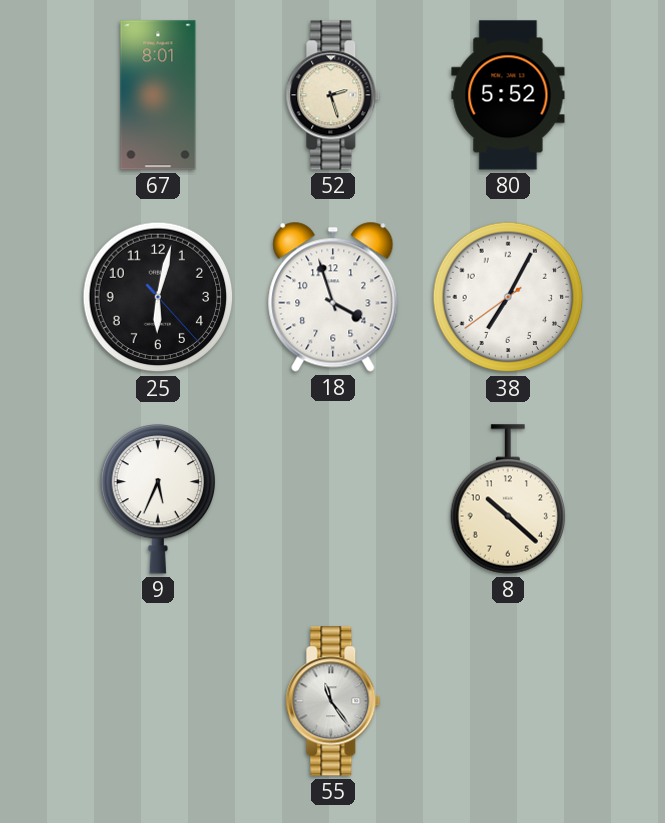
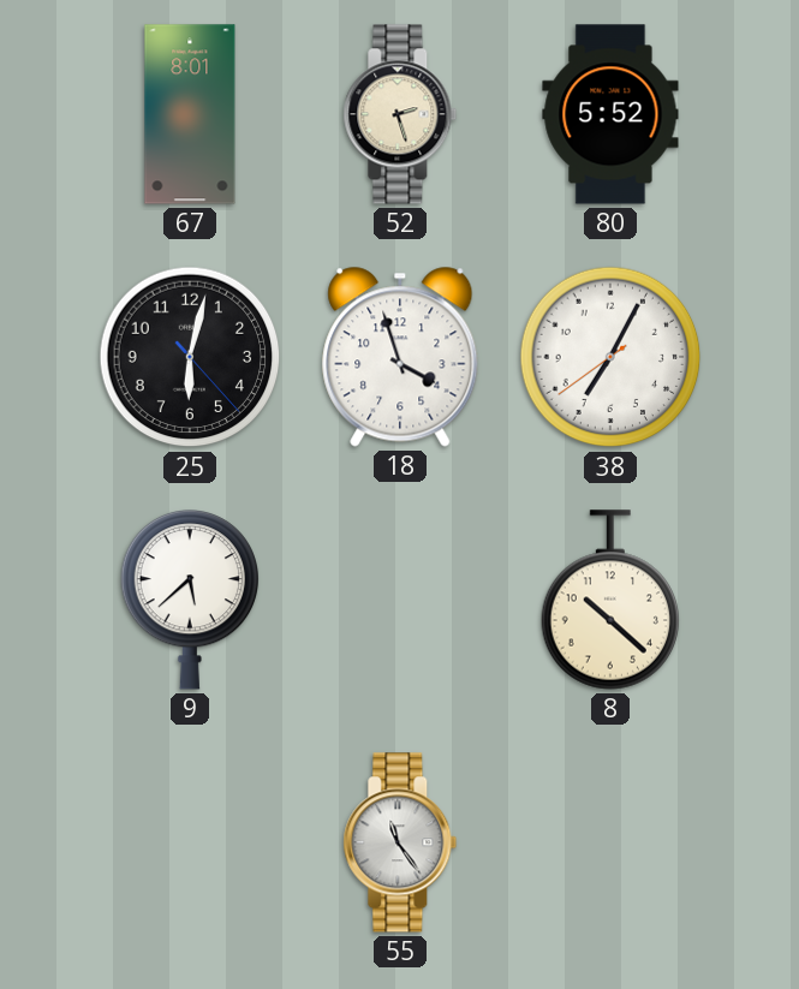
9: 5:34 -> 5:38 (189, 601)
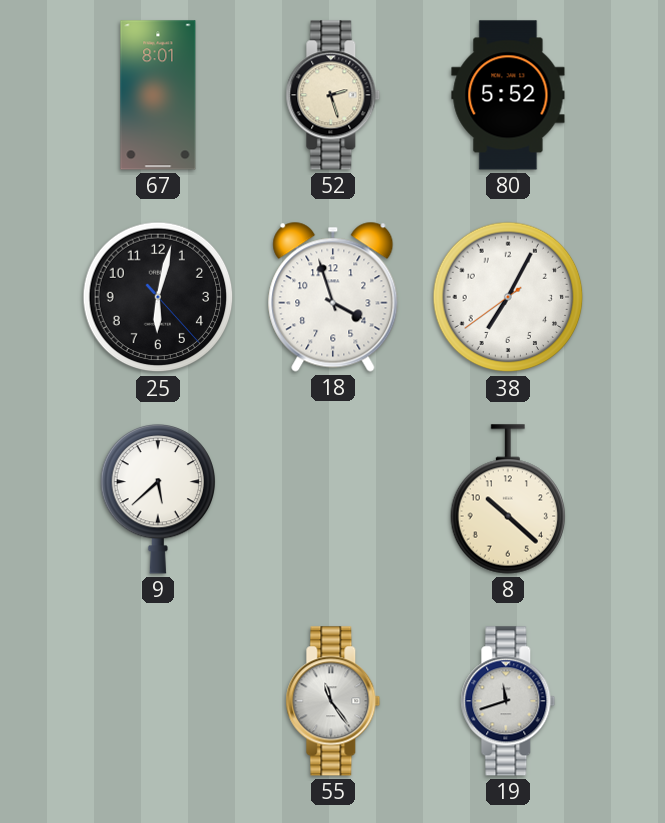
19: none -> 11:42 (508, 701)
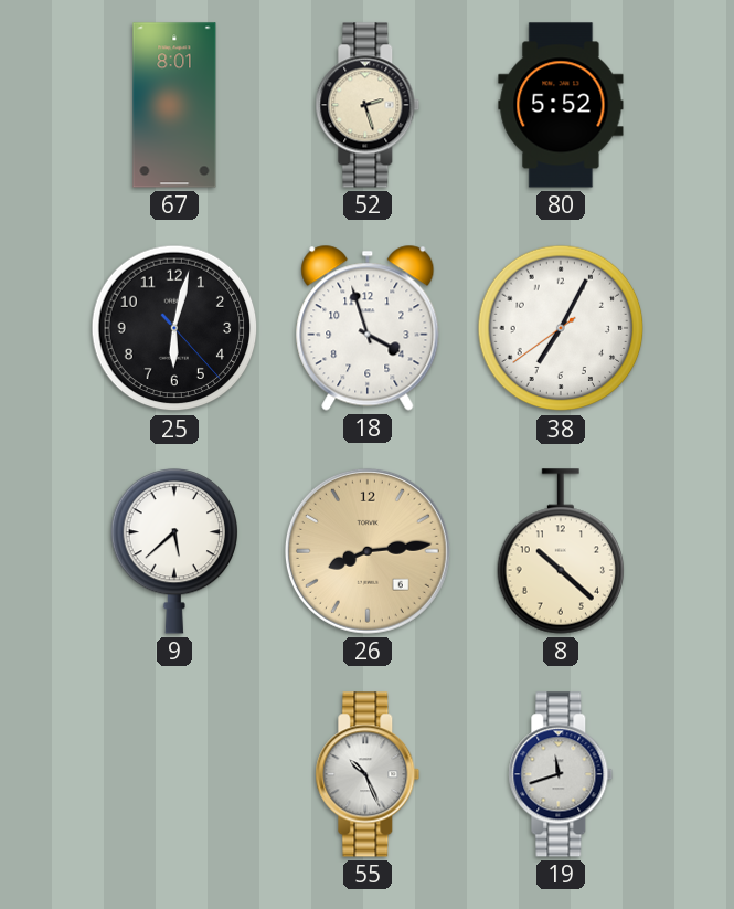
26: none -> 8:14 (368, 551)
55: 11:24 -> 10:26 (368, 774)
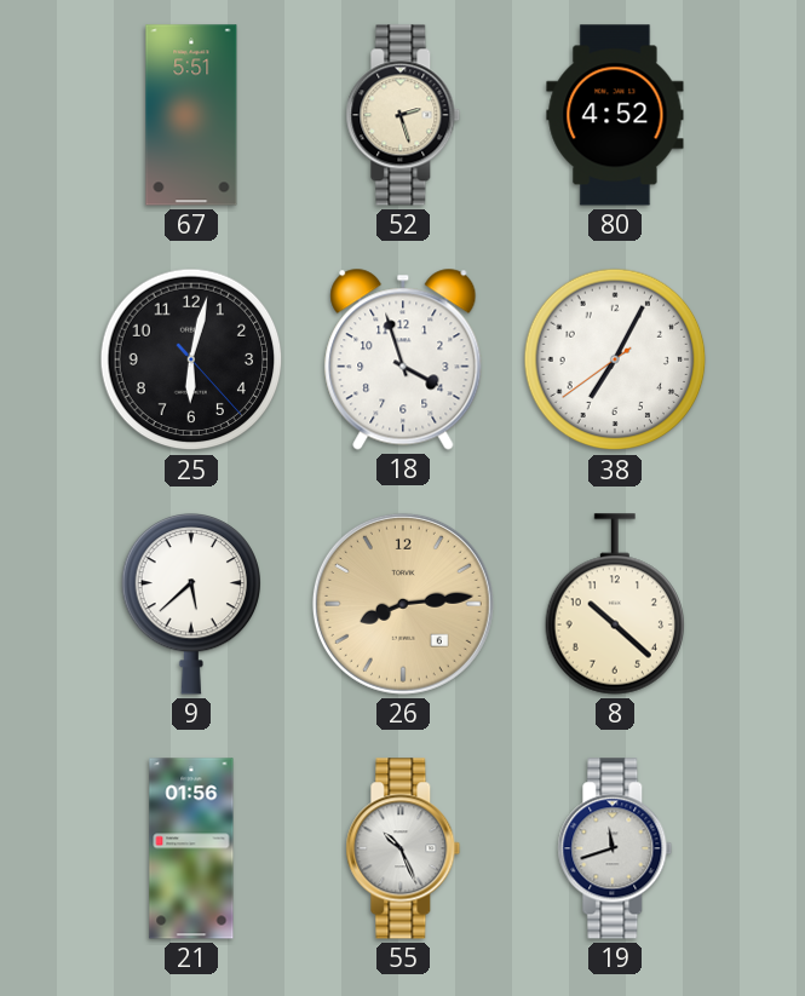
67: 8:01 -> 5:51 (191, 115)
80: 5:52 -> 4:52 (615, 115)
21: none -> 01:56 (191, 848)
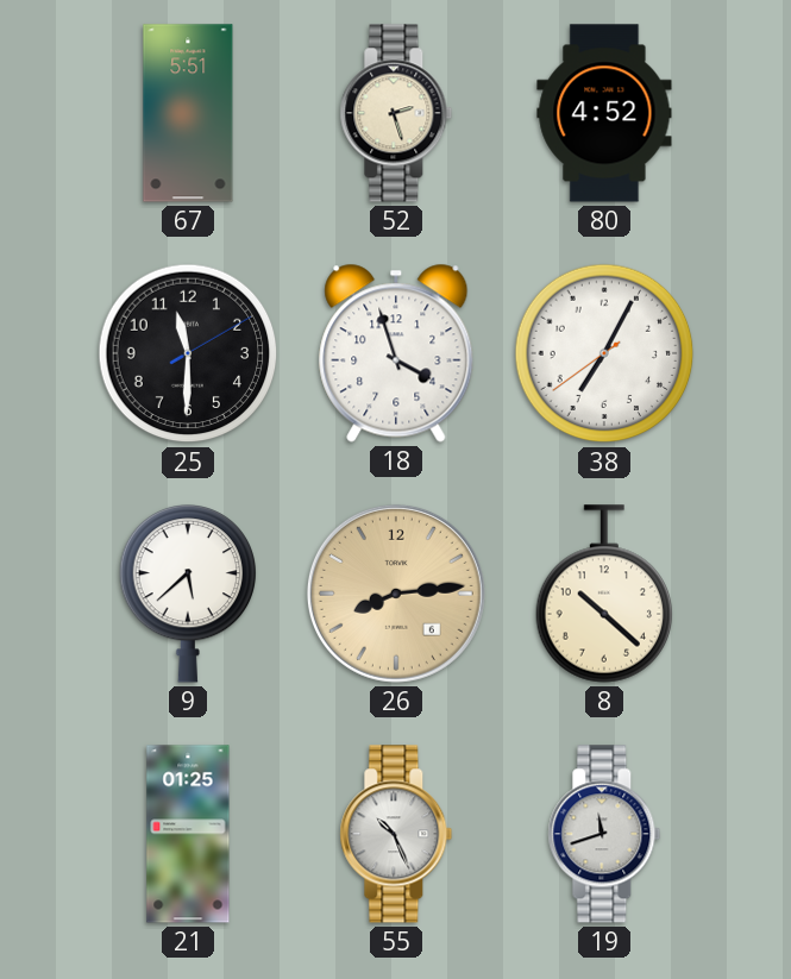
25: 6:02 -> 11:30 (188, 353)
21: 01:56 -> 01:25 (188, 834)
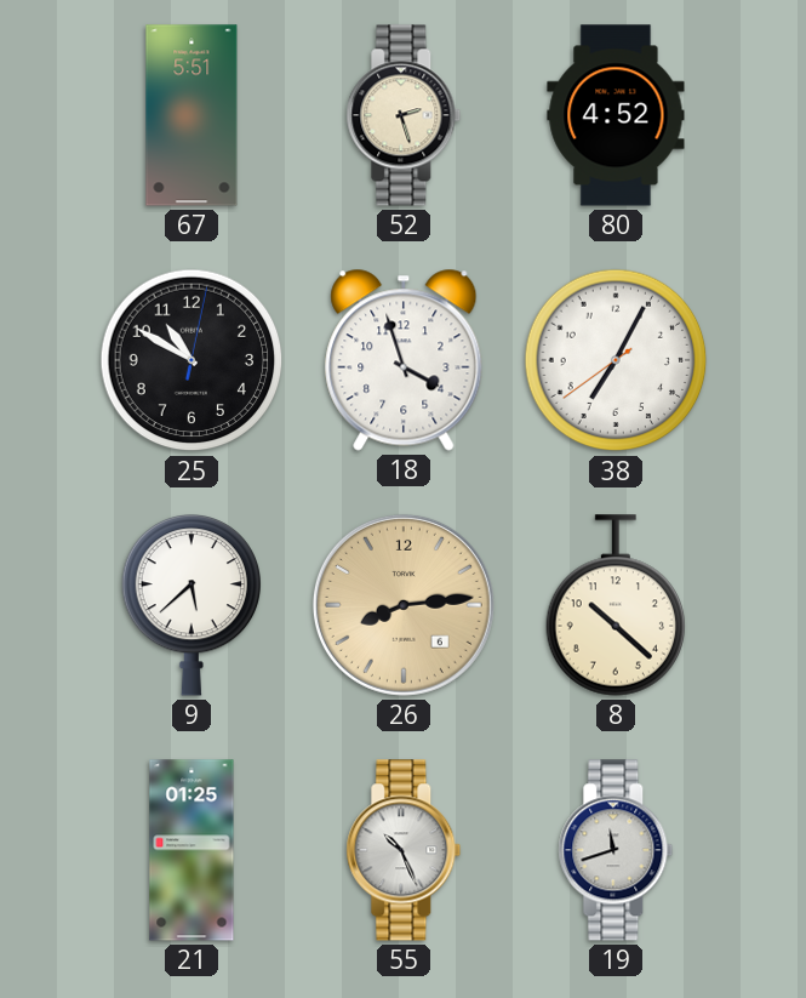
25: 11:30 -> 10:50 (192, 360)
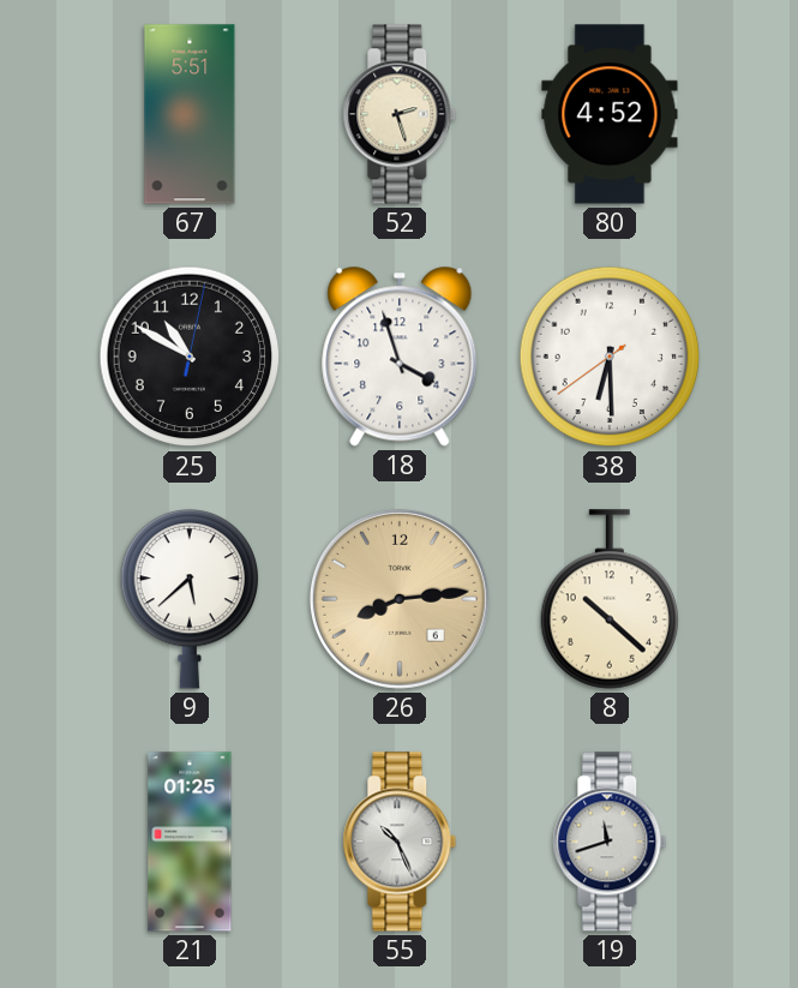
38: 7:04 -> 6:29 (610, 357)
